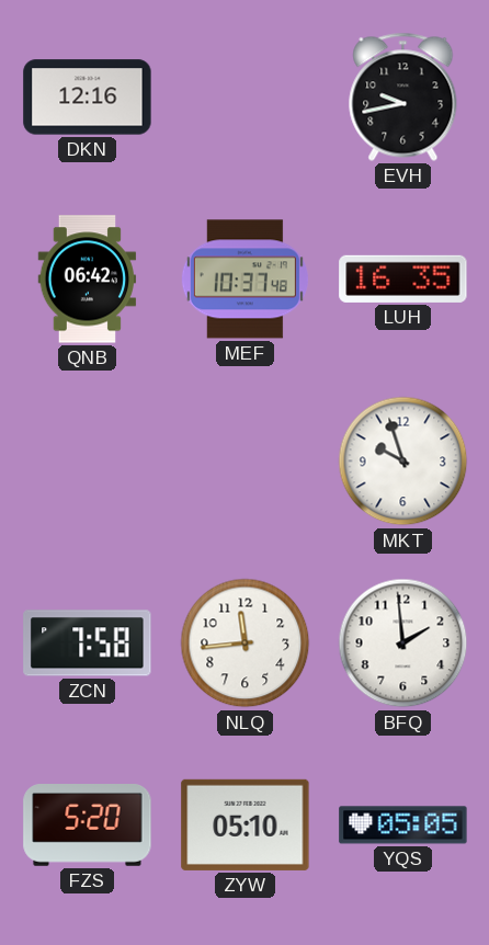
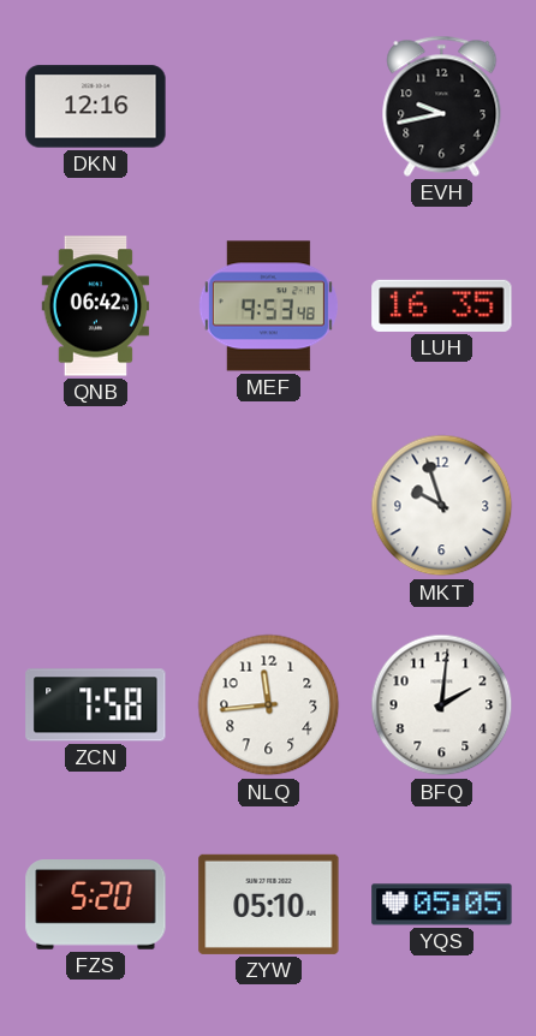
MEF: 10:37 -> 9:53 (268, 306)
BFQ: 1:59 -> 2:01 (442, 705)
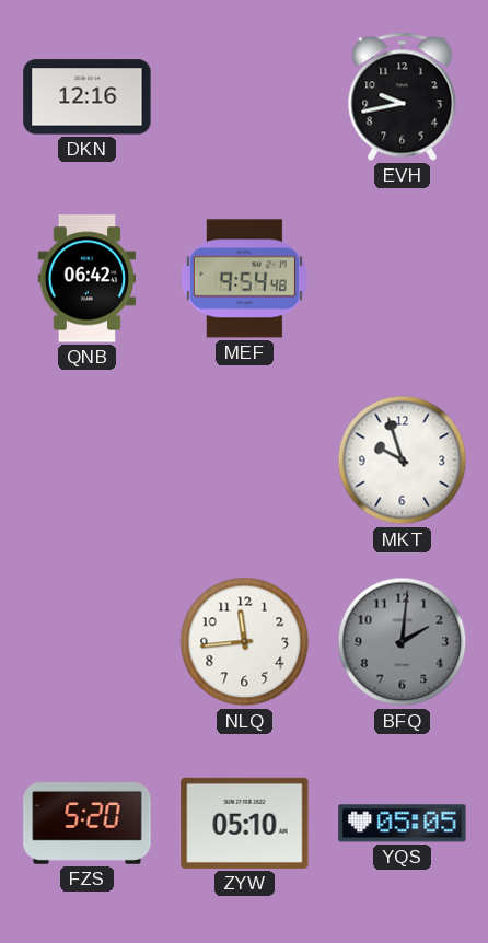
MEF: 9:53 -> 9:54 (244, 279)
LUH: 16:35 -> none (442, 305)
ZCN: 7:58 -> none (96, 705)
BFQ dial: white -> grey (403, 642)
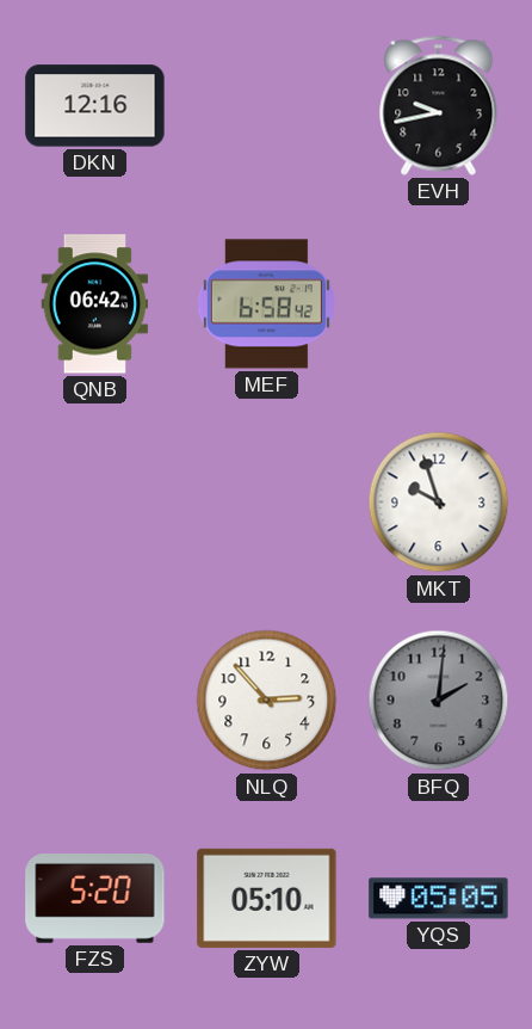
MEF: 9:54 -> 6:58 (266, 304)
NLQ: 11:44 -> 2:53 (267, 701)
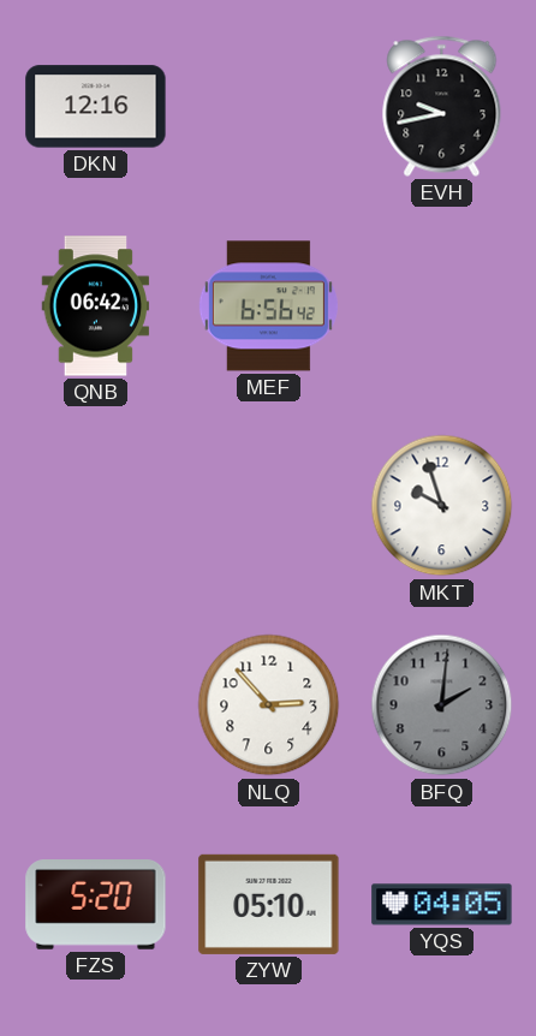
MEF: 6:58 -> 6:56 (268, 306)
YQS: 05:05 -> 04:05 (442, 905)
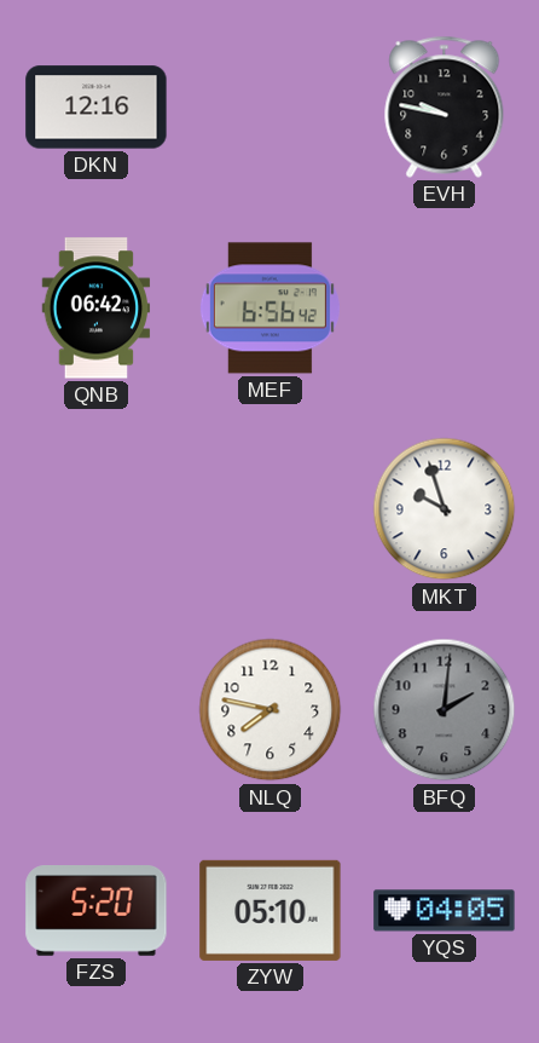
EVH: 9:43 -> 9:47 (445, 106)
NLQ: 2:53 -> 7:47 (271, 710)
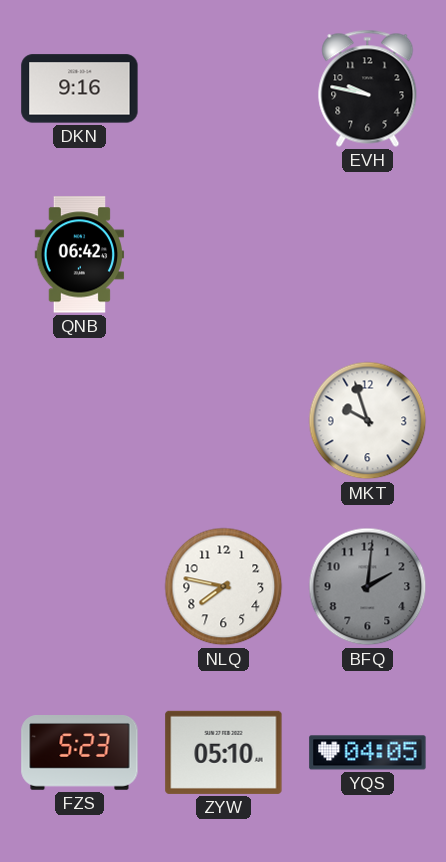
DKN: 12:16 -> 9:16 (80, 89)
MEF: 6:56 -> none (269, 309)
FZS: 5:20 -> 5:23 (80, 753)
